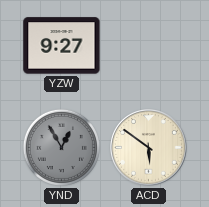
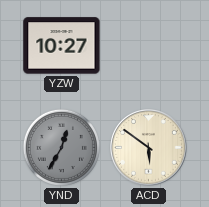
YZW: 9:27 -> 10:27 (62, 46)
YND: 12:55 -> 12:35 (61, 147)
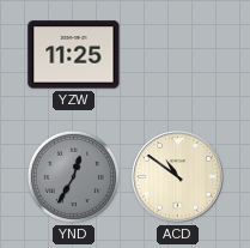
YZW: 10:27 -> 11:25 (74, 55)
ACD: 5:51 -> 10:51 (178, 177)
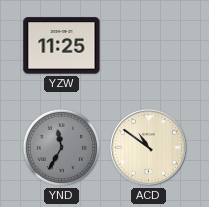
YND: 12:35 -> 11:35 (61, 147)
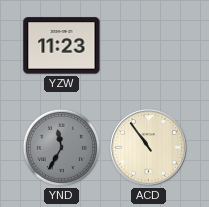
YZW: 11:25 -> 11:23 (62, 46)
ACD: 10:51 -> 10:54 (149, 148)
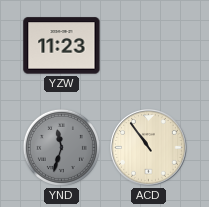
YND: 11:35 -> 11:33 (61, 147)
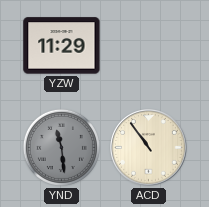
YZW: 11:23 -> 11:29 (62, 46)
YND: 11:33 -> 11:29 (61, 147)
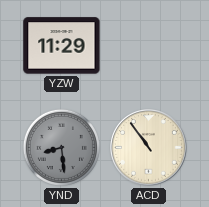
YND: 11:29 -> 8:29 (61, 147)
